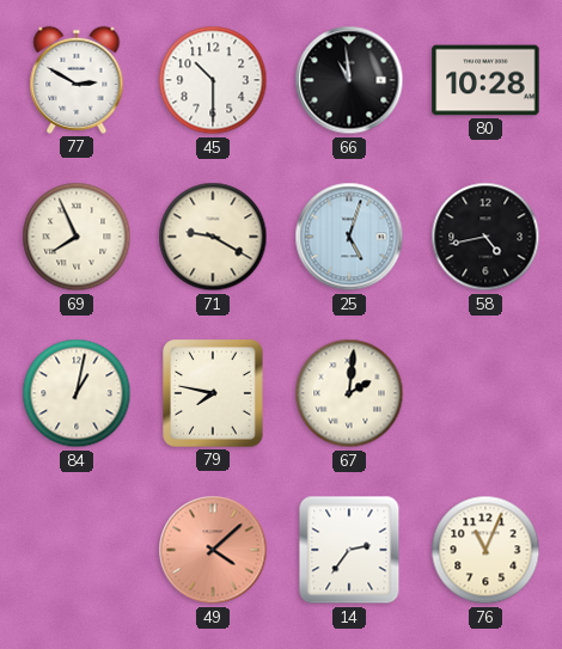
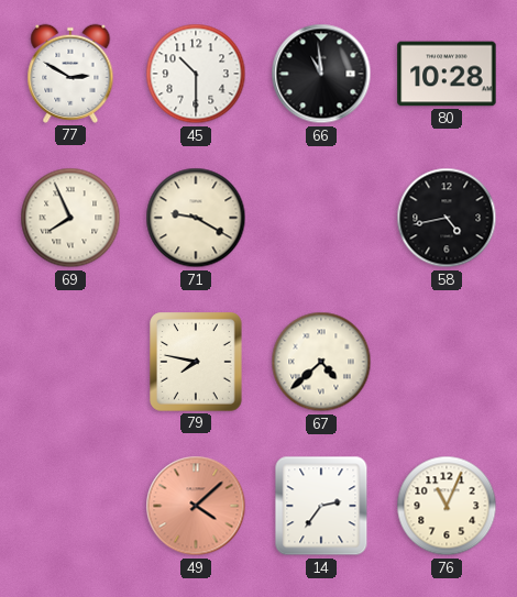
25: 5:03 -> none (349, 237)
84: 1:02 -> none (77, 393)
67: 2:01 -> 4:38 (321, 362)
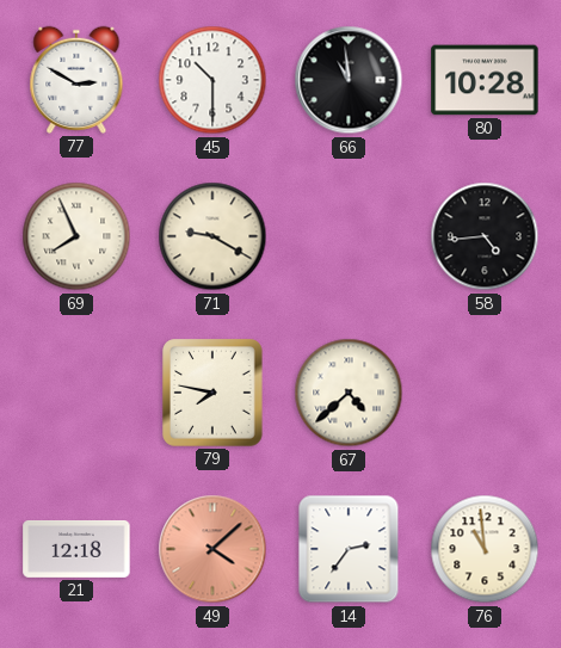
58: 4:43 -> 4:44 (485, 236)
21: none -> 12:18 (76, 549)
76: 11:04 -> 10:59 (485, 549)
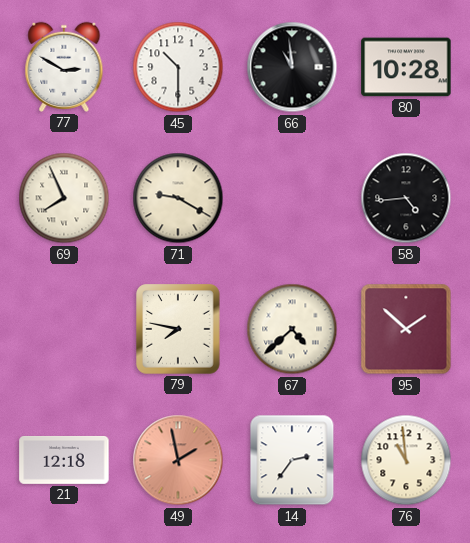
95: none -> 1:52 (406, 329)
49: 4:08 -> 1:58 (178, 460)
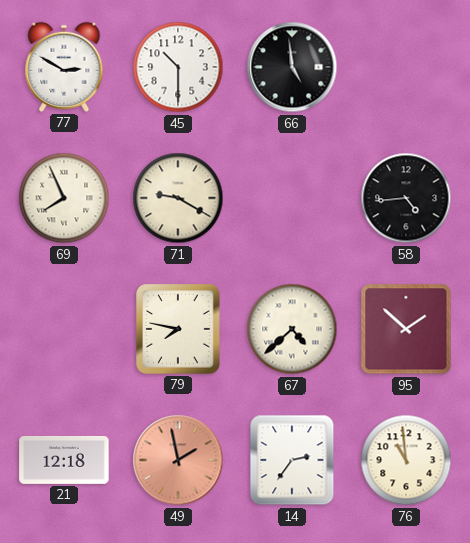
66: 10:59 -> 4:59 (292, 67)
80: 10:28 -> none (406, 67)
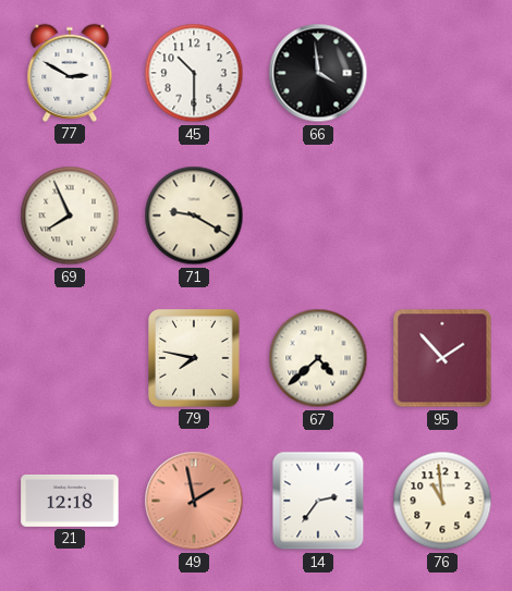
66: 4:59 -> 3:59 (318, 73)
58: 4:44 -> none (406, 198)
95: 1:52 -> 1:53 (442, 358)
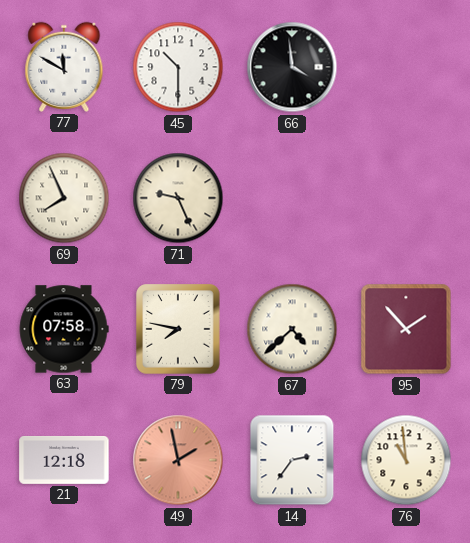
77: 2:50 -> 11:50 (64, 67)
71: 9:20 -> 9:26 (178, 198)
63: none -> 07:58 (64, 329)
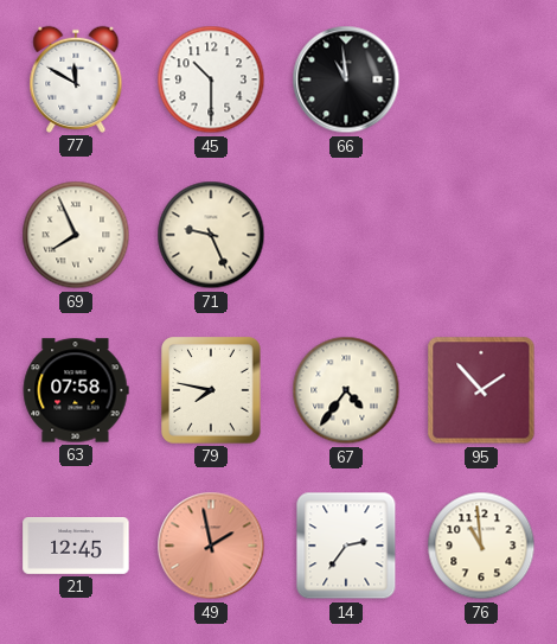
66: 3:59 -> 10:59 (346, 79)
67: 4:38 -> 4:36 (346, 390)
21: 12:18 -> 12:45 (76, 546)
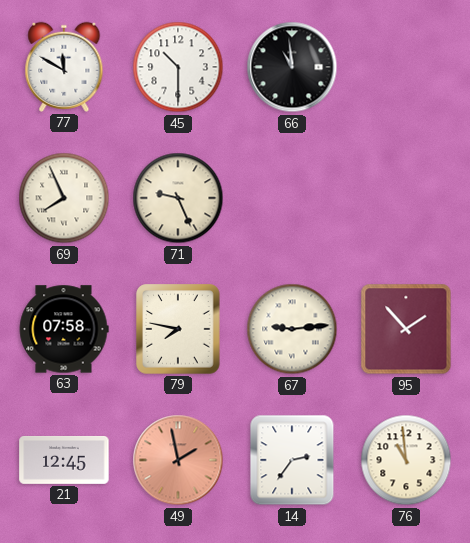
67: 4:36 -> 9:14 (292, 329)
